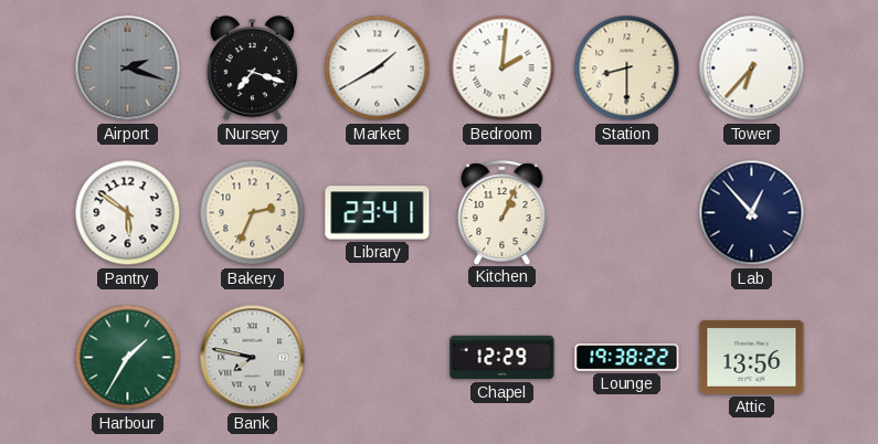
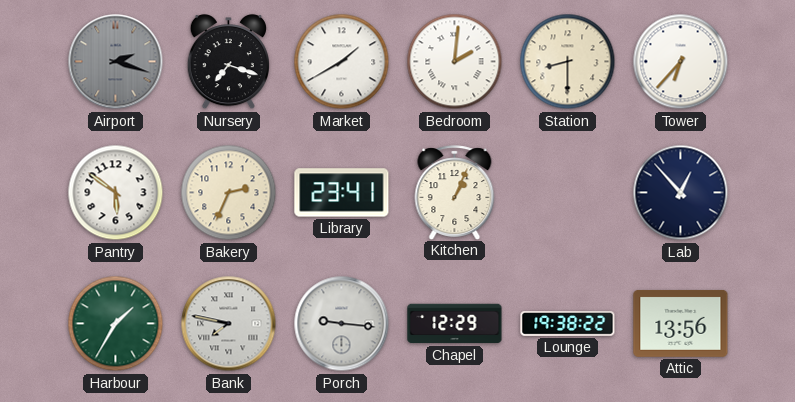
Porch: none -> 9:16 (342, 324)
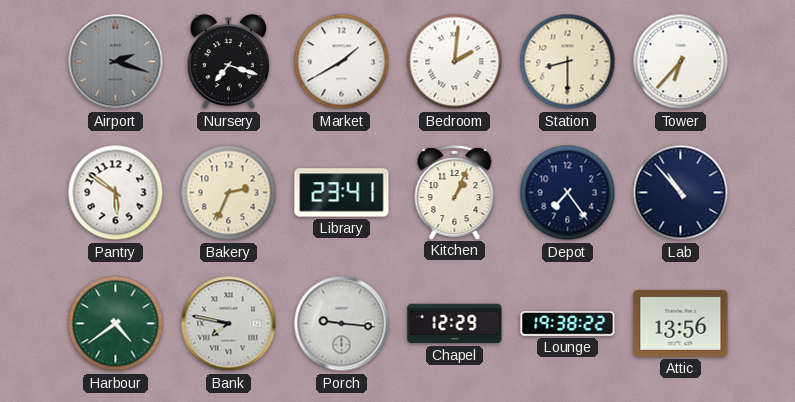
Depot: none -> 7:24 (568, 193)
Lab: 12:53 -> 10:53 (681, 193)
Harbour: 1:35 -> 4:39 (116, 324)
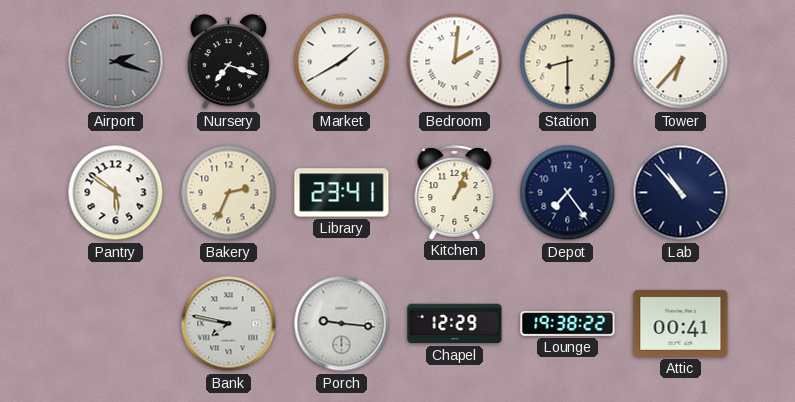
Harbour: 4:39 -> none (116, 324)
Attic: 13:56 -> 00:41 (681, 323)
